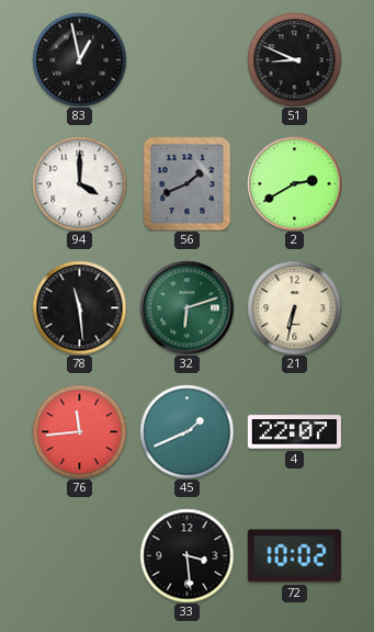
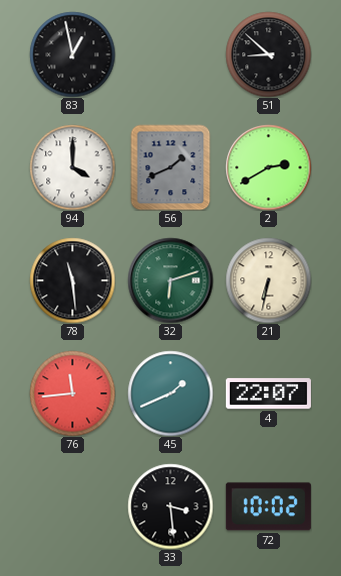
51: 8:49 -> 8:52 (268, 54)
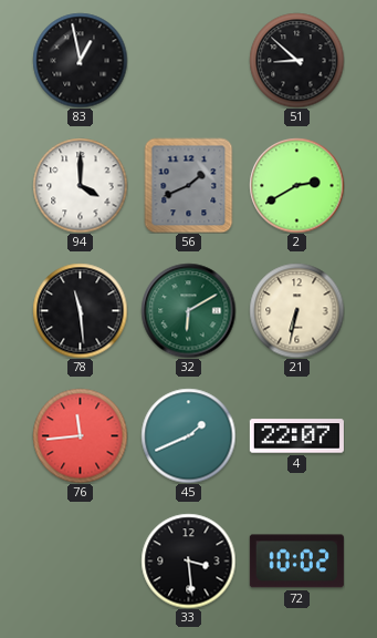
32: 6:12 -> 6:10 (188, 310)
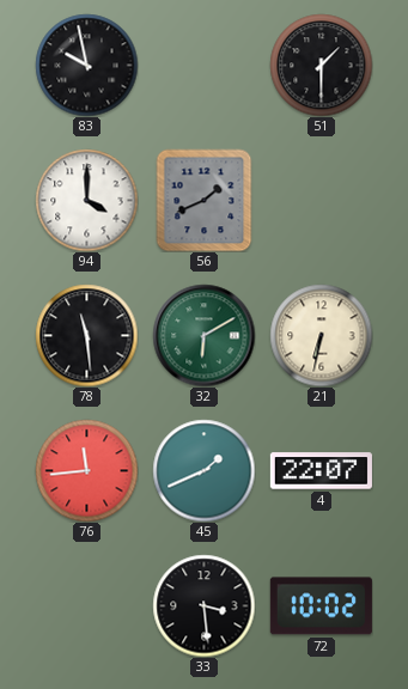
83: 12:58 -> 9:58 (86, 65)
51: 8:52 -> 1:30 (321, 65)
2: 2:40 -> none (296, 185)
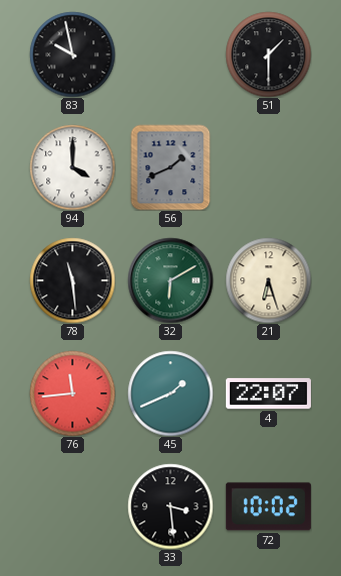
21: 6:32 -> 6:27 (268, 280)
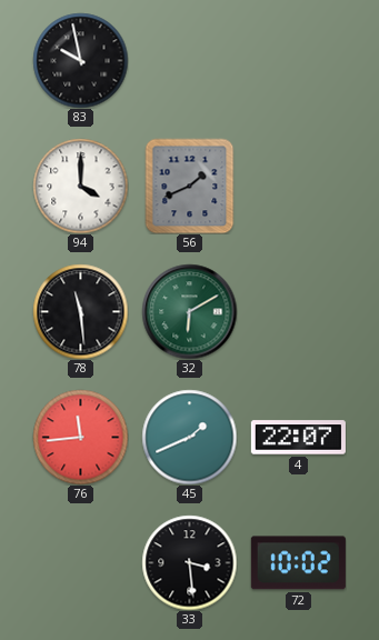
51: 1:30 -> none (268, 54)
21: 6:27 -> none (268, 280)
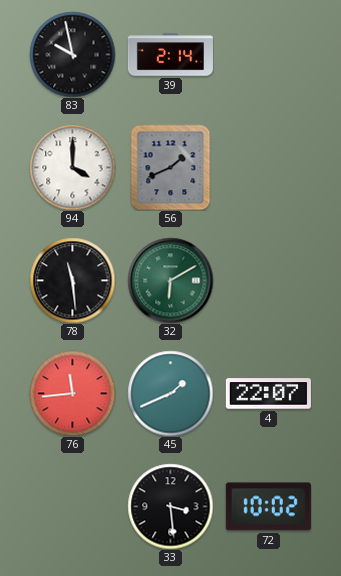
39: none -> 2:14 (170, 55)
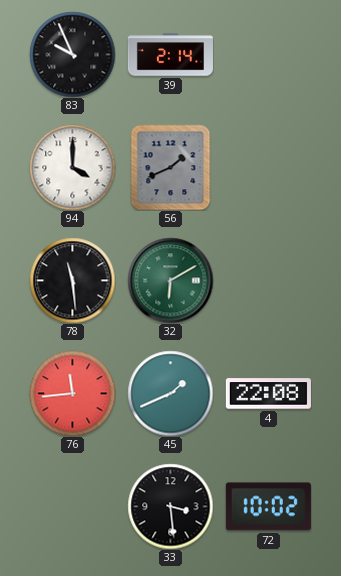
83: 9:58 -> 9:56 (72, 54)
4: 22:07 -> 22:08 (268, 394)
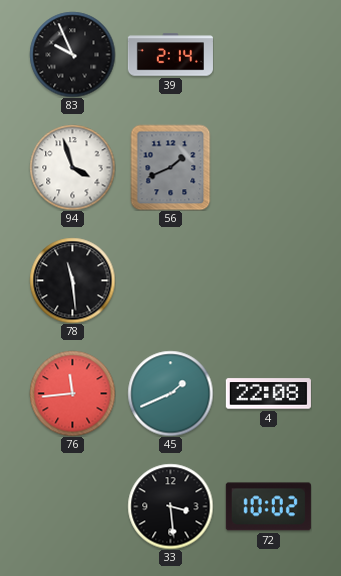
94: 4:00 -> 3:57 (72, 167)
32: 6:10 -> none (170, 280)
